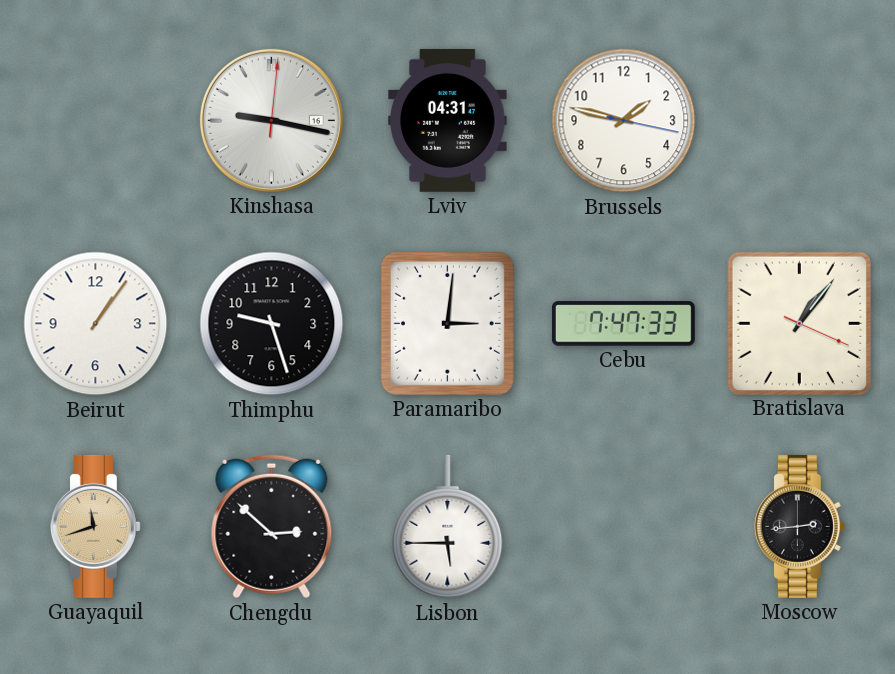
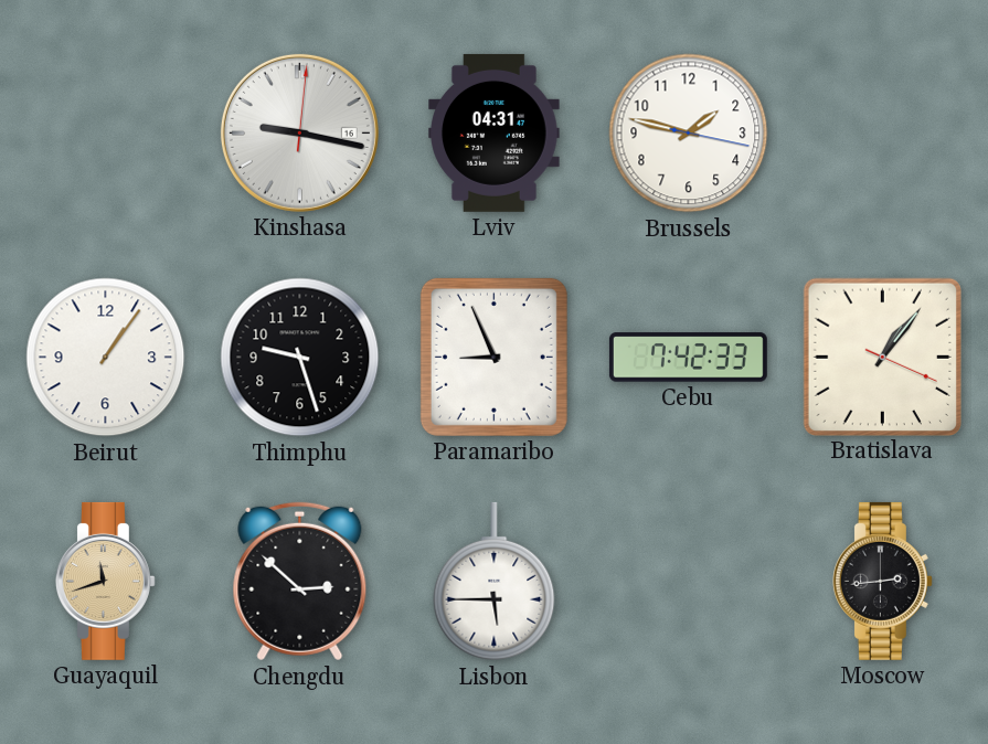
Paramaribo: 3:01 -> 8:56 (493, 357)
Cebu: 7:47 -> 7:42 (688, 358)
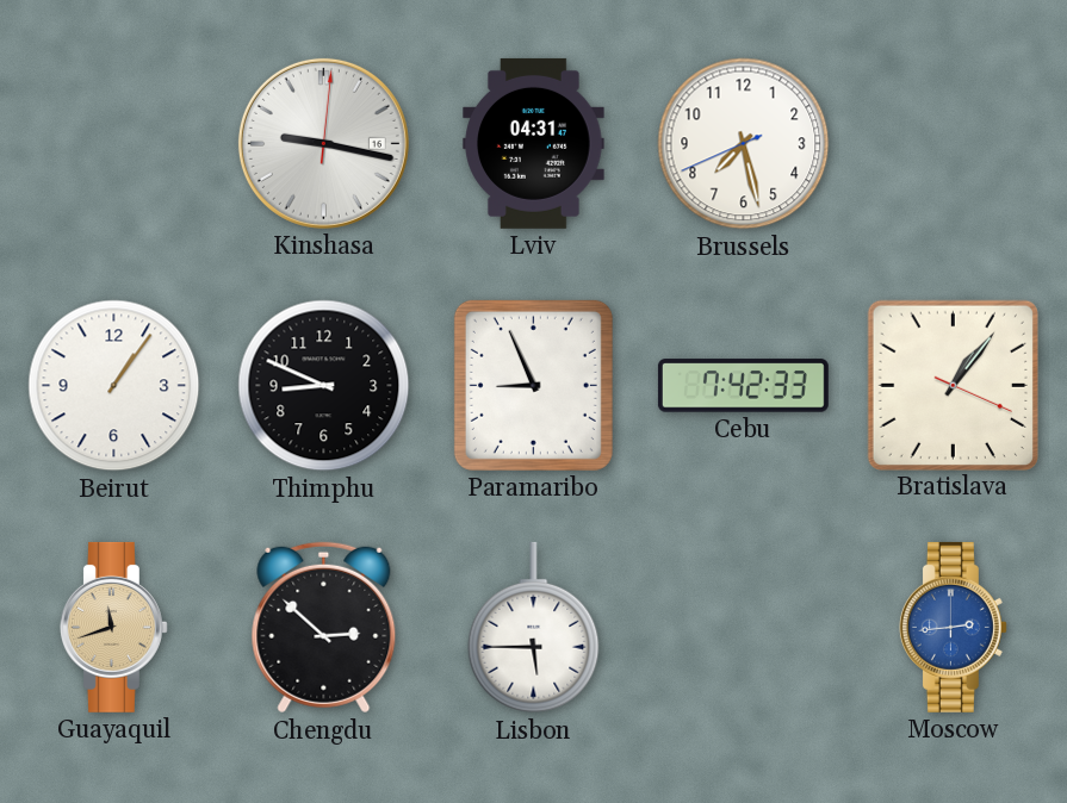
Brussels: 1:47 -> 7:27 (744, 144)
Thimphu: 9:27 -> 8:49 (324, 386)
Moscow dial: black -> blue (953, 627)
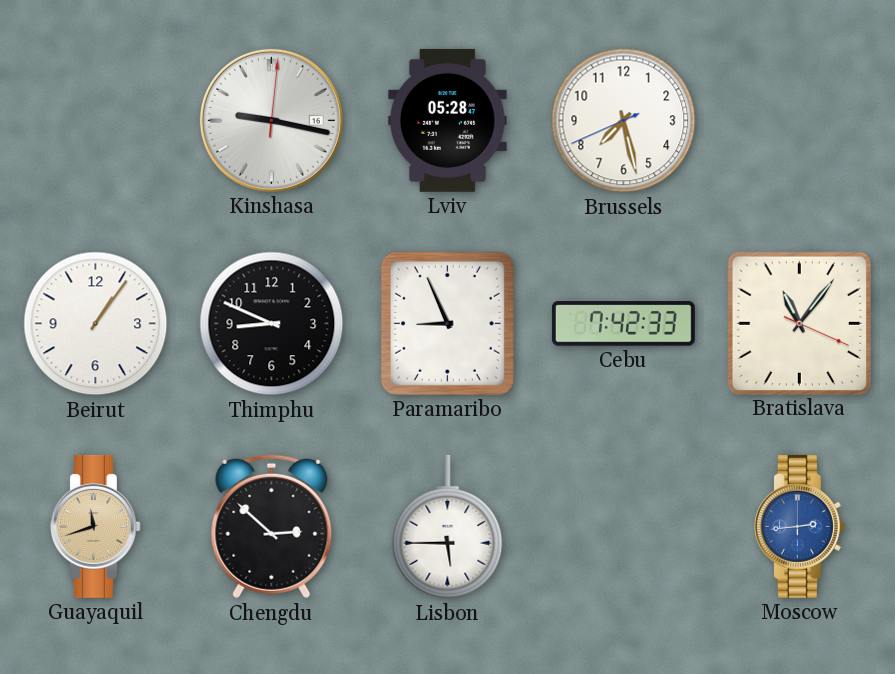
Lviv: 04:31 -> 05:28 (448, 120)
Bratislava: 1:06 -> 11:06 (799, 323)
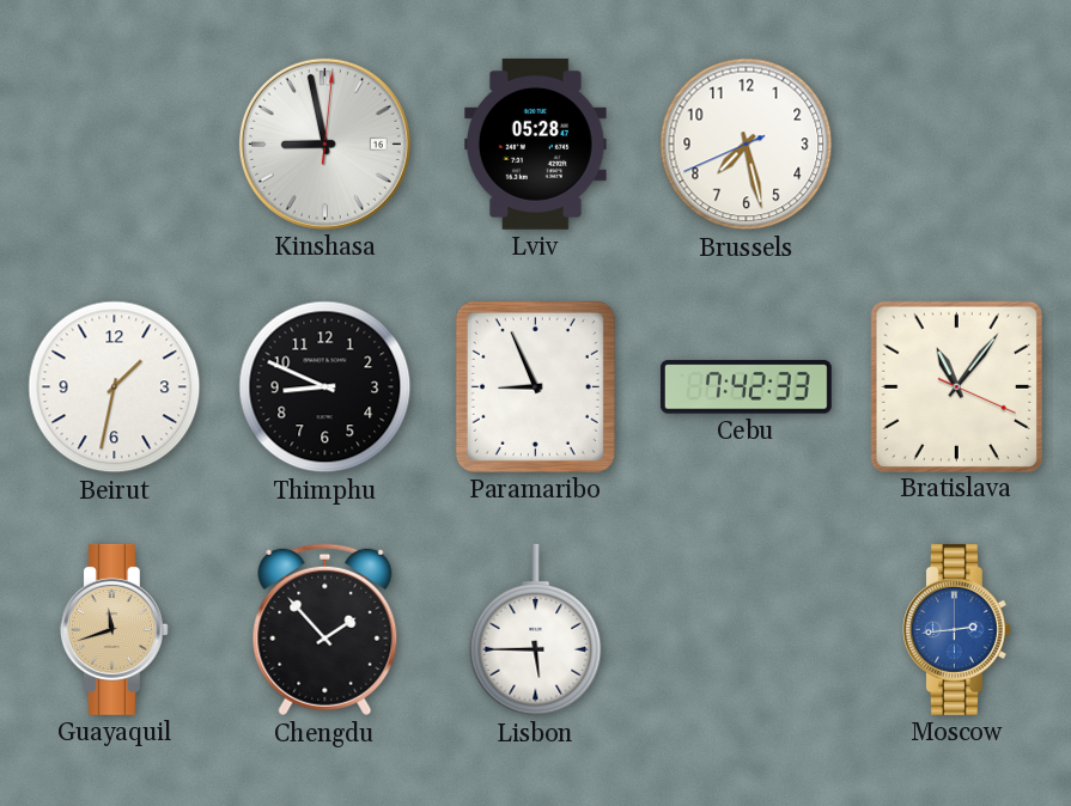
Kinshasa: 9:17 -> 8:58 (324, 144)
Beirut: 1:06 -> 1:32 (115, 387)
Chengdu: 2:52 -> 1:53 (325, 630)
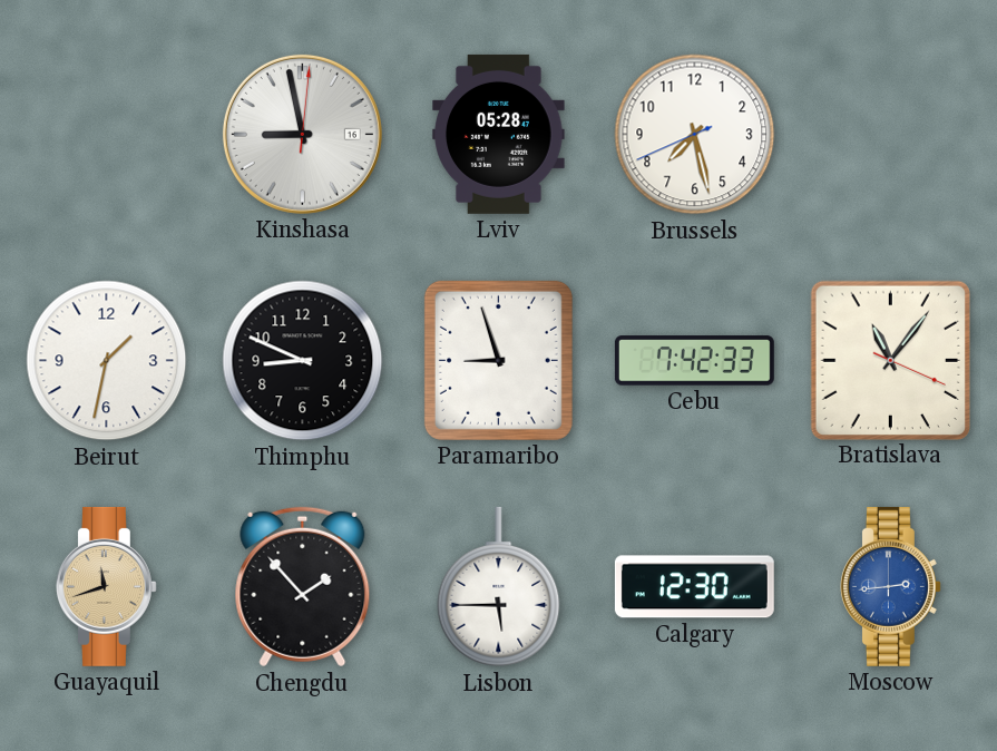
Paramaribo: 8:56 -> 8:57 (498, 360)
Calgary: none -> 12:30 (694, 587)
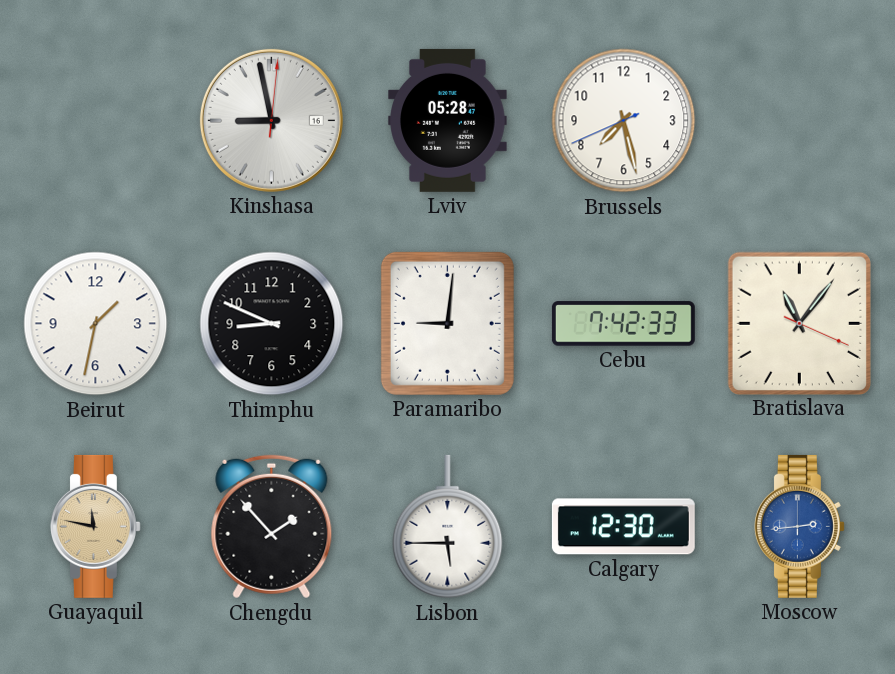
Paramaribo: 8:57 -> 9:01 (447, 323)
Guayaquil: 11:42 -> 11:47 (95, 526)
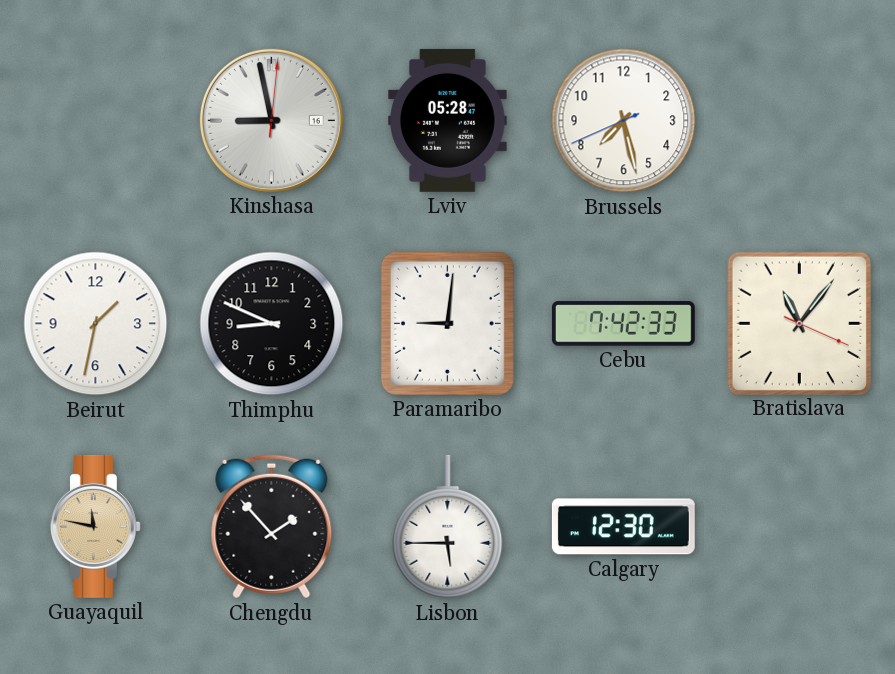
Moscow: 2:44 -> none (799, 526)
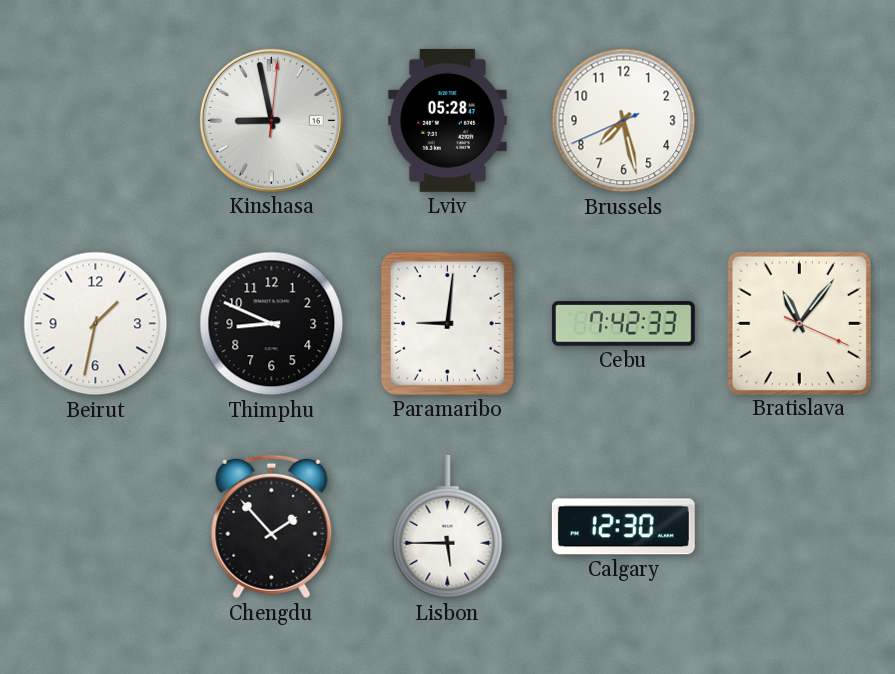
Guayaquil: 11:47 -> none (95, 526)
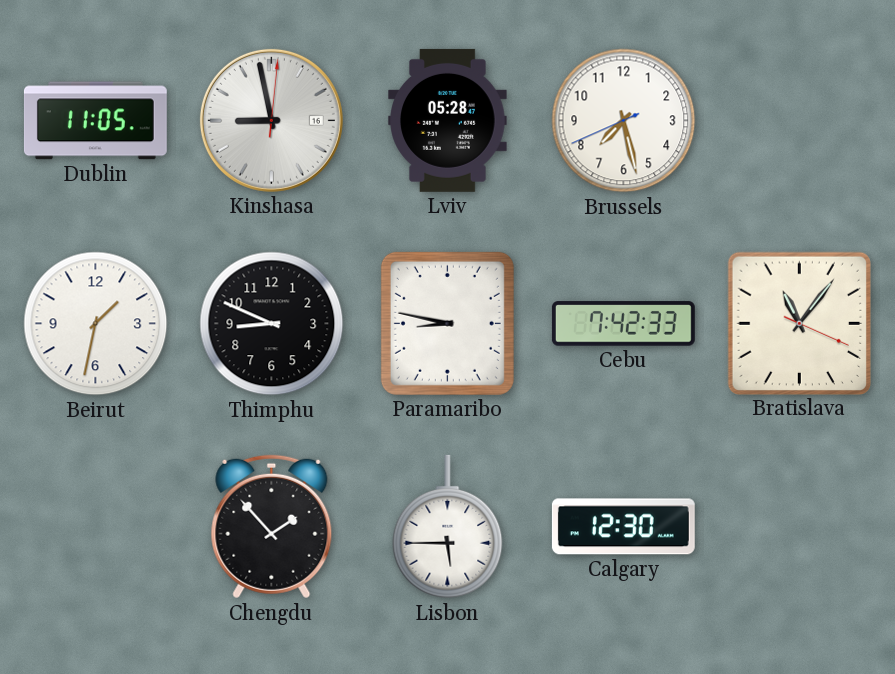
Dublin: none -> 11:05 (95, 121)
Paramaribo: 9:01 -> 8:47 (447, 323)
